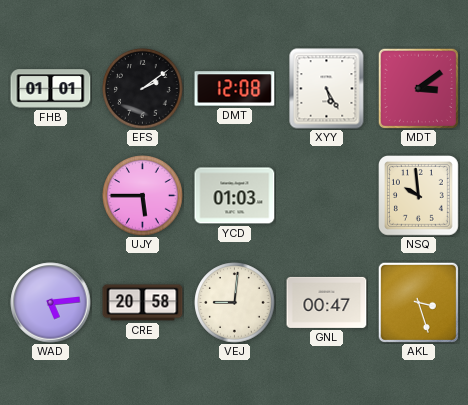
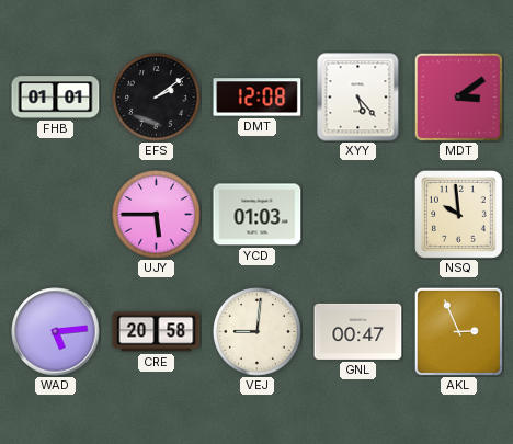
XYY: 5:25 -> 5:23 (358, 98)
AKL: 3:27 -> 2:56 (458, 331)
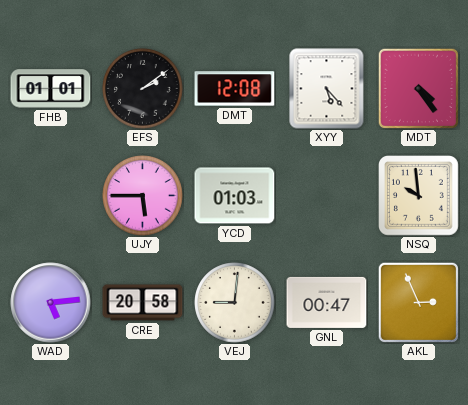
MDT: 3:09 -> 4:24 (418, 88)
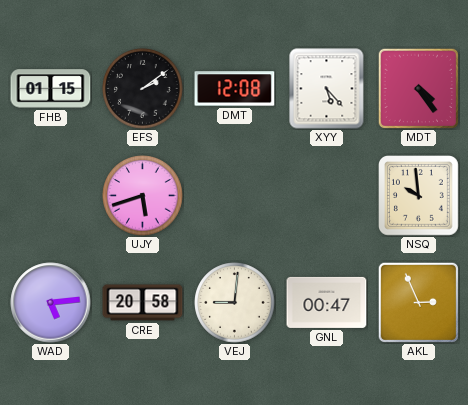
FHB: 01:01 -> 01:15 (51, 89)
UJY: 5:45 -> 5:42 (143, 196)
YCD: 01:03 -> none (235, 196)
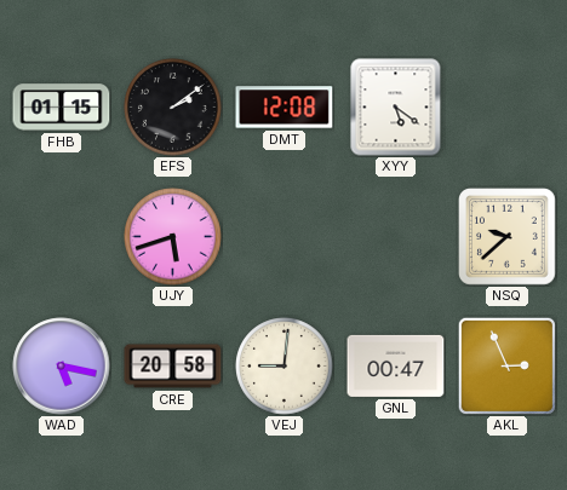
XYY: 5:23 -> 5:21 (396, 108)
MDT: 4:24 -> none (418, 88)
NSQ: 9:59 -> 9:38 (508, 237)
WAD: 5:14 -> 5:17 (62, 367)
